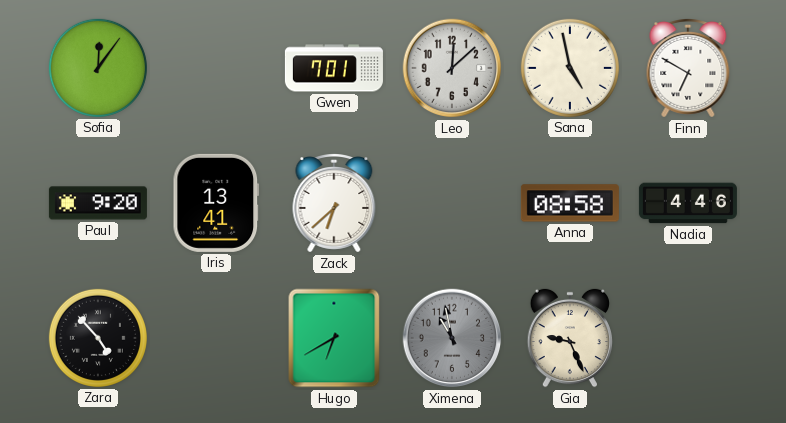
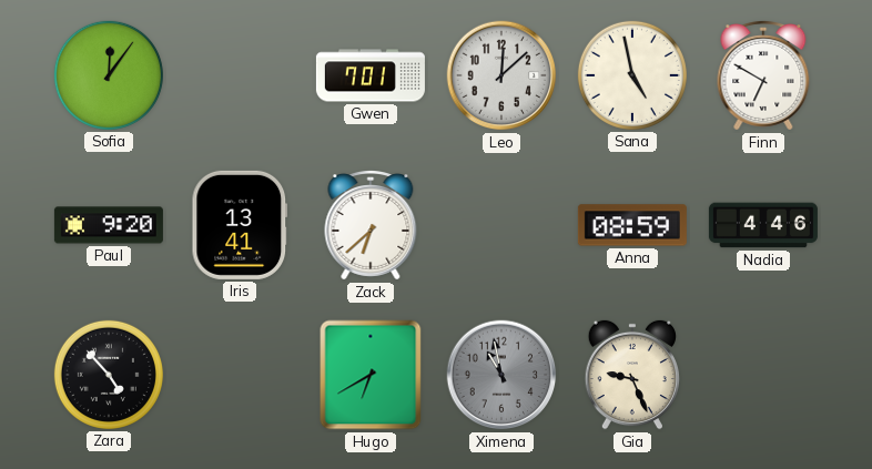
Anna: 08:58 -> 08:59 (632, 225)
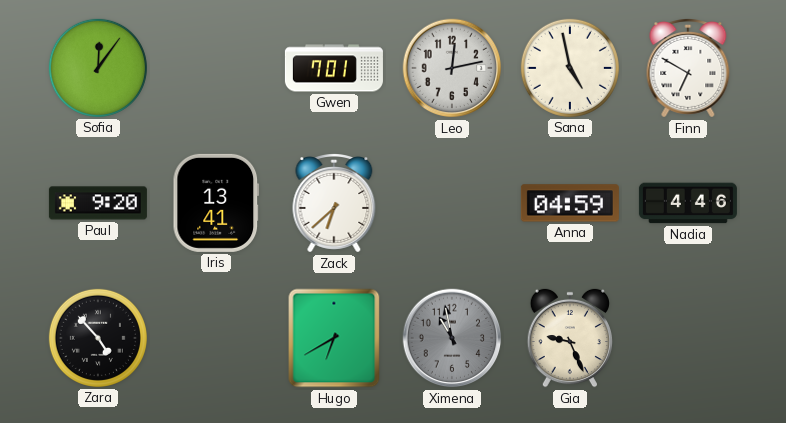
Leo: 12:08 -> 12:13 (452, 68)
Anna: 08:59 -> 04:59 (570, 203)
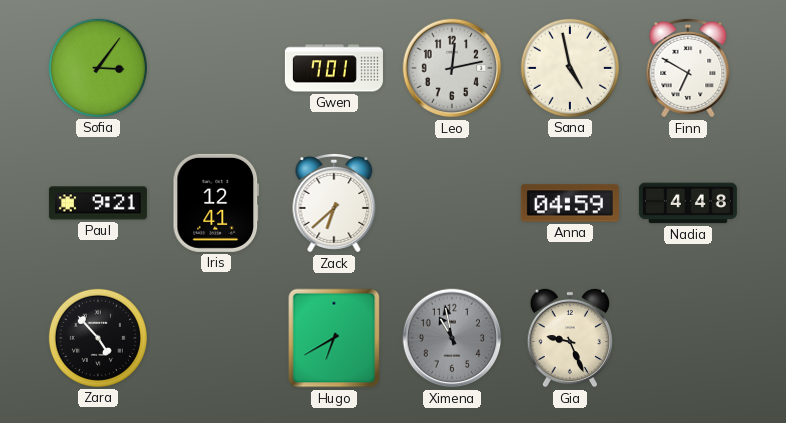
Sofia: 12:06 -> 3:06 (98, 68)
Paul: 9:20 -> 9:21 (98, 203)
Iris: 13:41 -> 12:41 (216, 203)
Nadia: 4:46 -> 4:48 (688, 203)
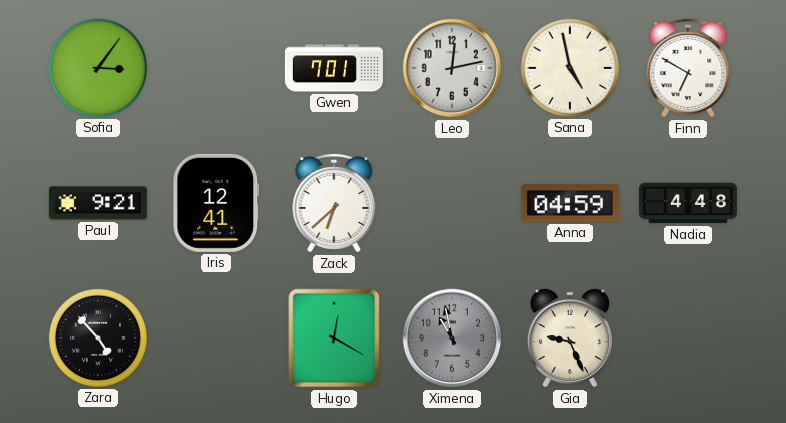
Hugo: 6:40 -> 12:20 (334, 338)
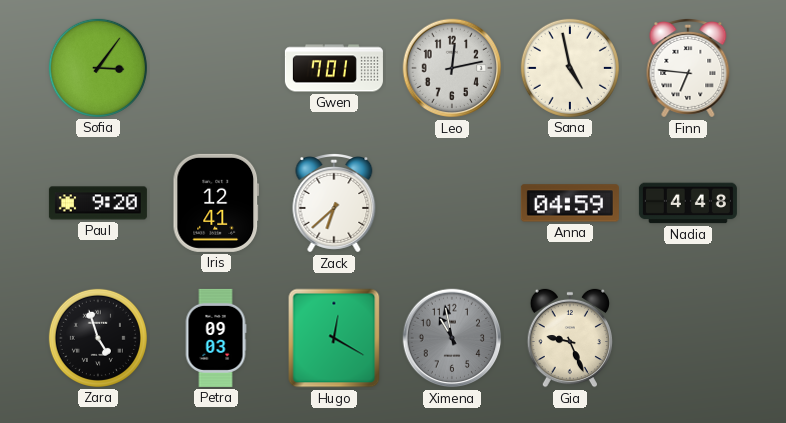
Finn: 6:50 -> 6:46 (688, 69)
Paul: 9:21 -> 9:20 (98, 203)
Zara: 4:53 -> 4:57 (98, 338)
Petra: none -> 09:03 (216, 338)
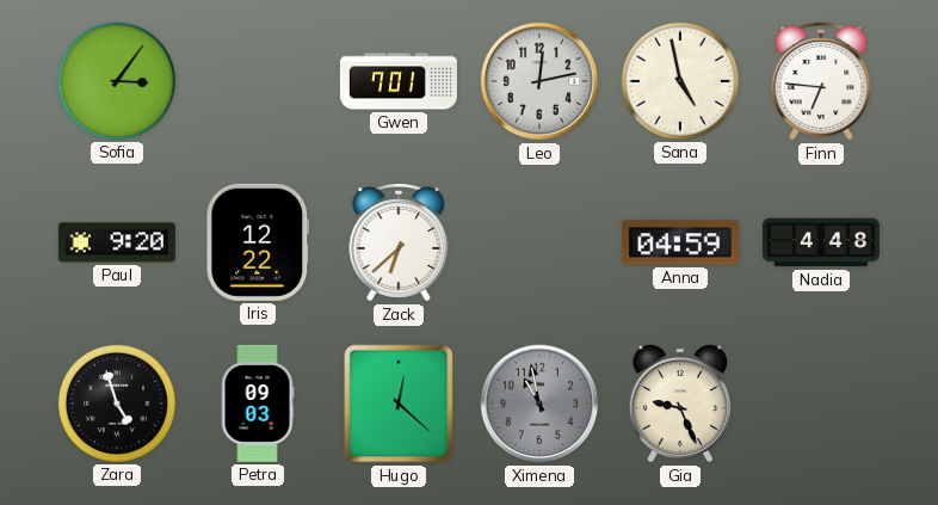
Iris: 12:41 -> 12:22 (258, 242)
Hugo: 12:20 -> 12:22 (399, 404)
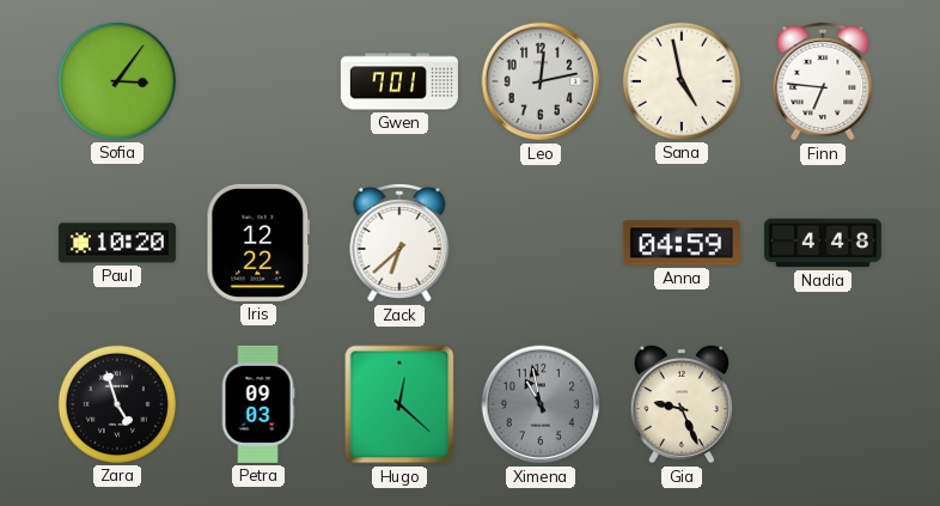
Paul: 9:20 -> 10:20 (117, 243)
